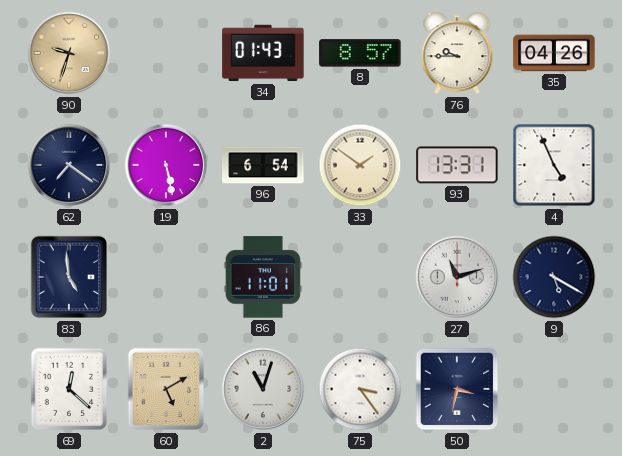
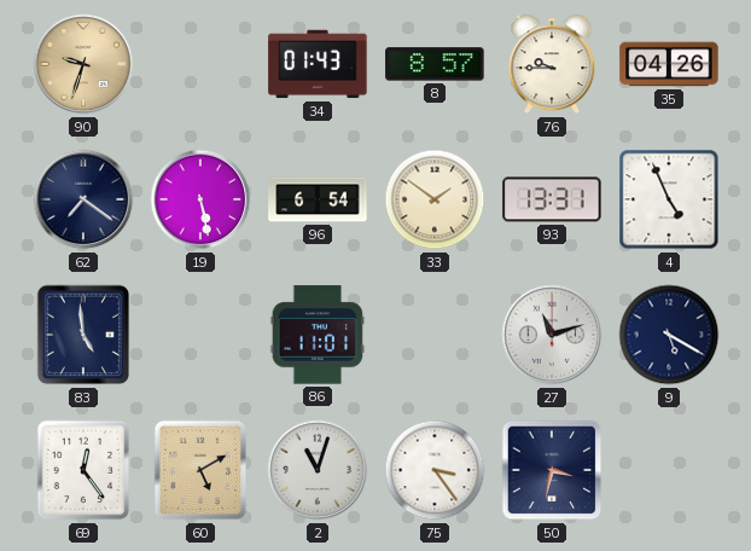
69: 12:22 -> 12:24 (83, 470)
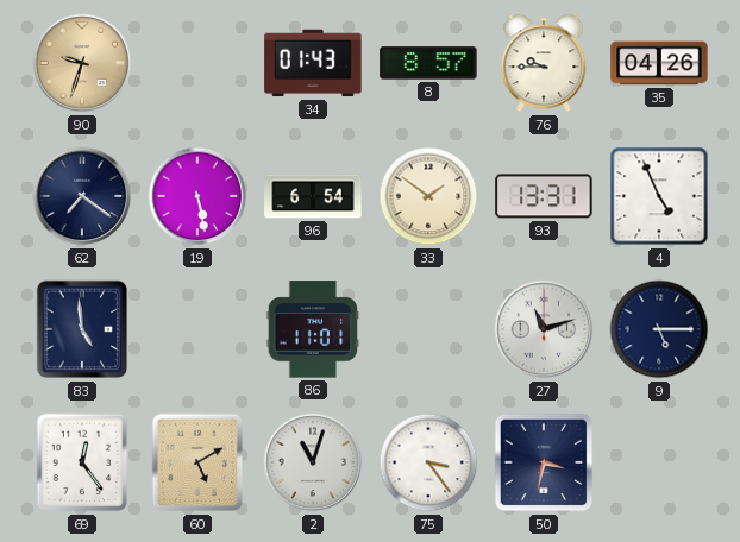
9: 5:20 -> 5:15 (659, 329)
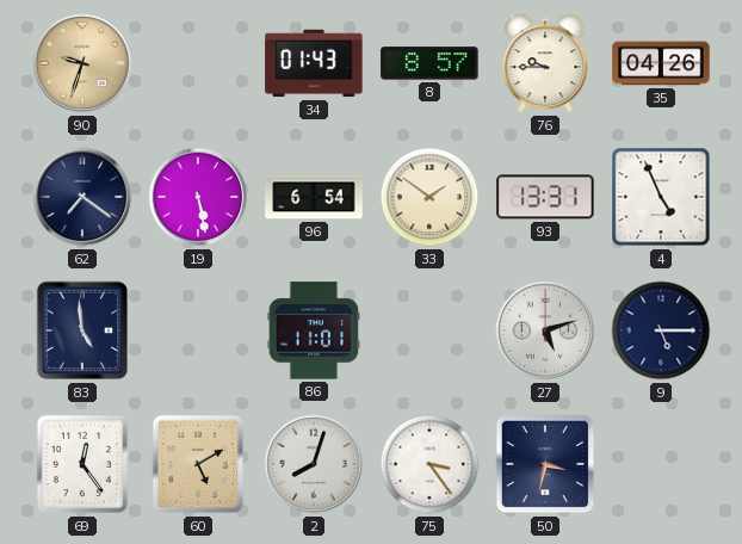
27: 11:12 -> 5:12 (545, 330)
2: 11:03 -> 8:03 (314, 464)
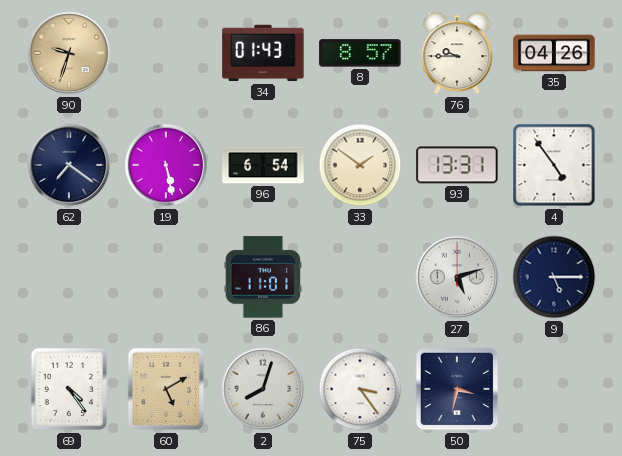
4: 4:56 -> 4:54 (554, 165)
83: 4:59 -> none (82, 330)
69: 12:24 -> 4:24 (69, 389)
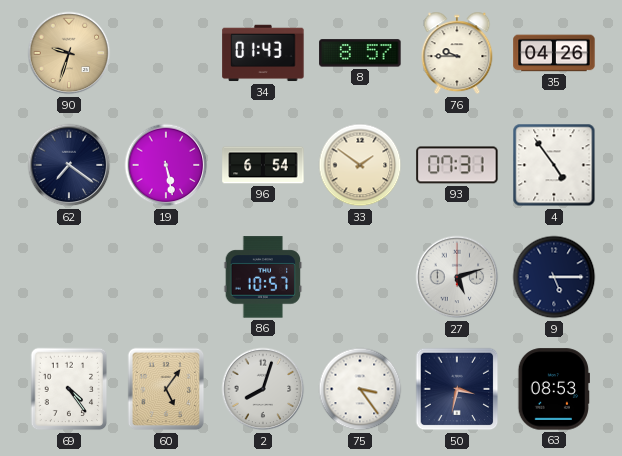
93: 13:31 -> 07:31 (457, 165)
86: 11:01 -> 10:57 (263, 277)
60: 5:10 -> 5:06 (166, 389)
63: none -> 08:53 (554, 389)
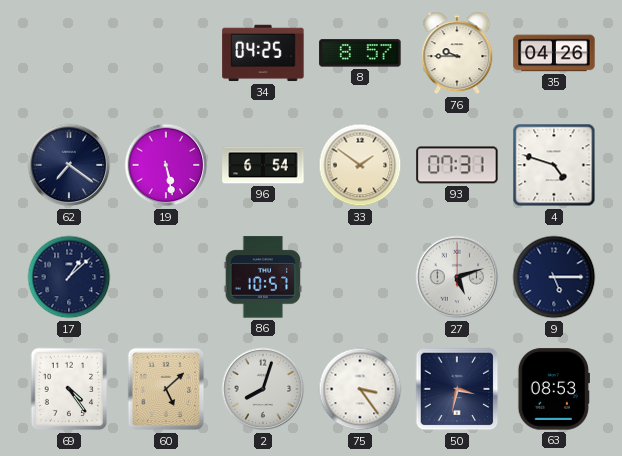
90: 9:33 -> none (69, 53)
34: 01:43 -> 04:25 (263, 53)
4: 4:54 -> 4:48 (554, 165)
17: none -> 1:08 (69, 277)
60: 5:06 -> 5:08 (166, 389)
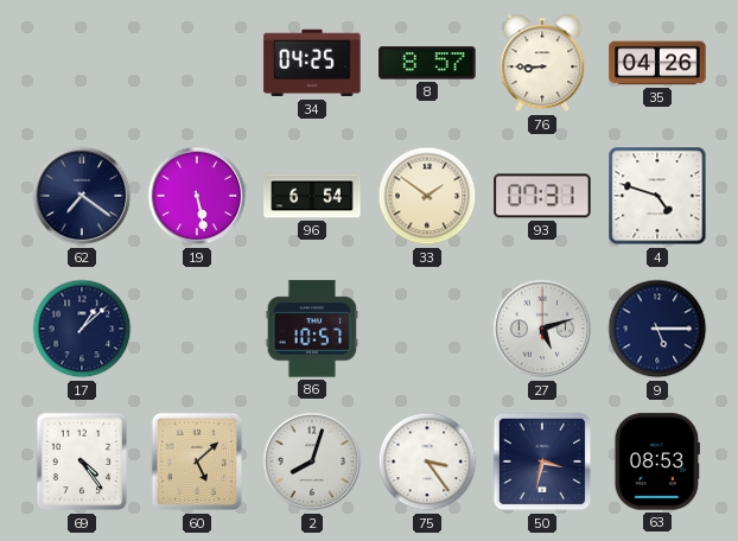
76: 9:45 -> 8:45 (542, 63)
